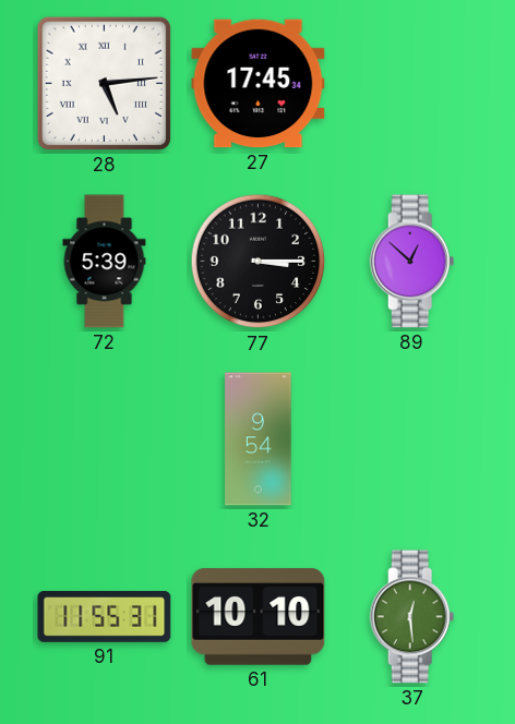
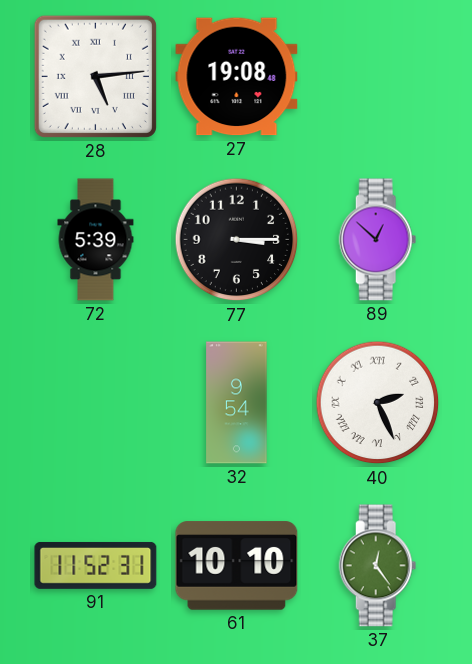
27: 17:45 -> 19:08 (237, 77)
40: none -> 2:26 (378, 403)
91: 11:55 -> 11:52 (96, 566)
37: 12:29 -> 12:24 (378, 566)
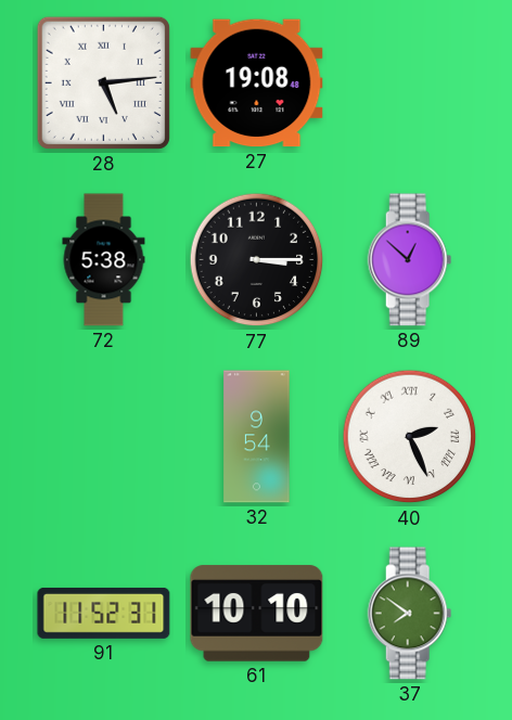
72: 5:39 -> 5:38 (104, 260)
37: 12:24 -> 7:51 (410, 614)
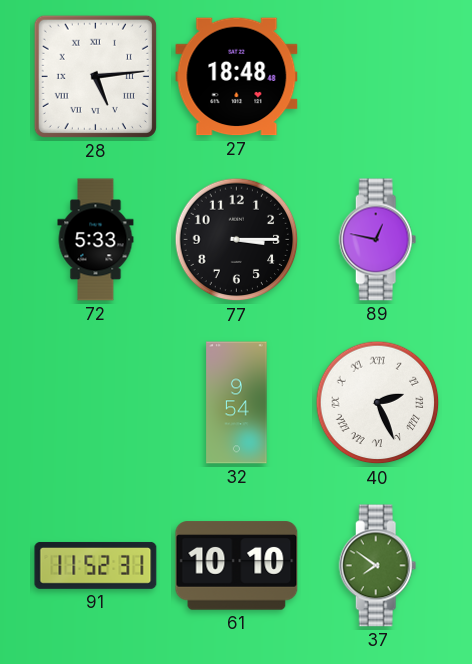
27: 19:08 -> 18:48 (237, 77)
72: 5:38 -> 5:33 (96, 240)
89: 12:52 -> 12:47 (378, 240)
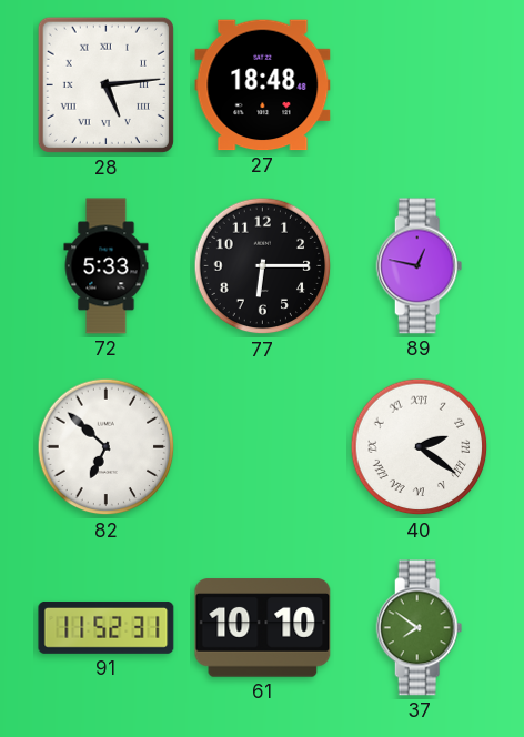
77: 3:15 -> 6:15 (263, 266)
82: none -> 6:52 (107, 447)
32: 9:54 -> none (237, 403)
40: 2:26 -> 2:21 (420, 447)
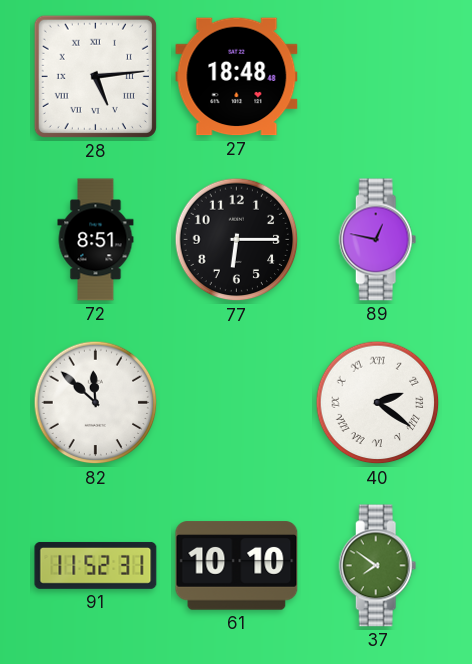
72: 5:33 -> 8:51 (96, 240)
82: 6:52 -> 11:52 (96, 403)
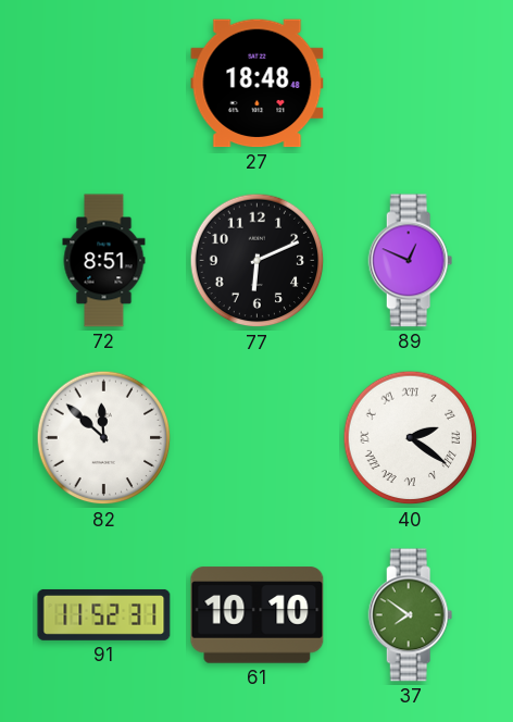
28: 5:14 -> none (95, 76)
77: 6:15 -> 6:11 (258, 261)
89: 12:47 -> 12:49 (411, 261)
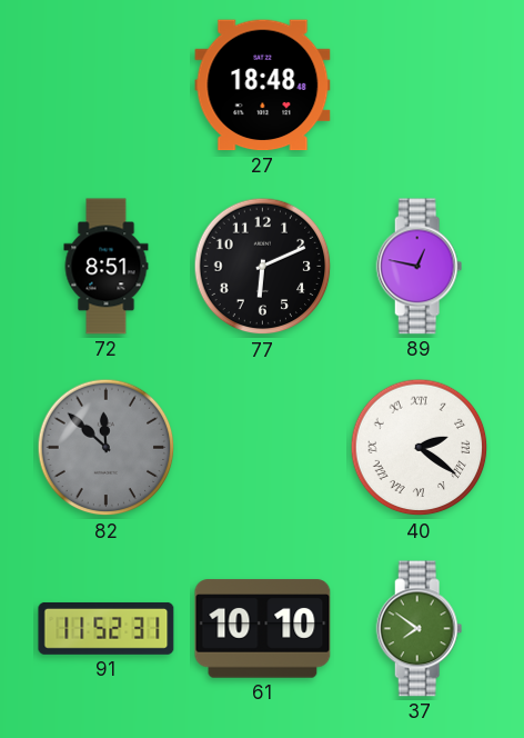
89: 12:49 -> 12:47 (420, 267)
82 dial: white -> grey (107, 448)
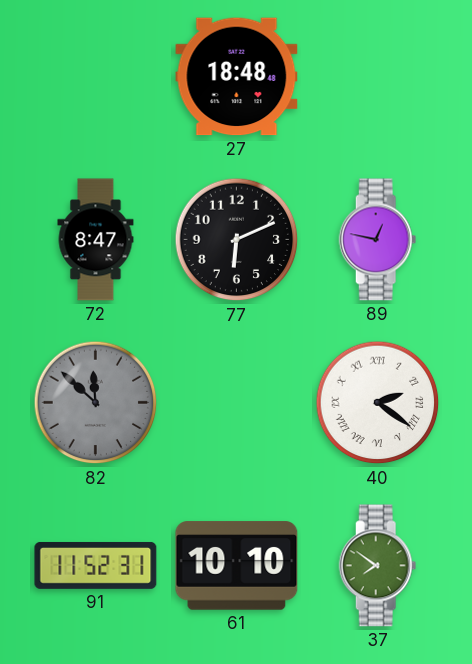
72: 8:51 -> 8:47 (96, 240)
